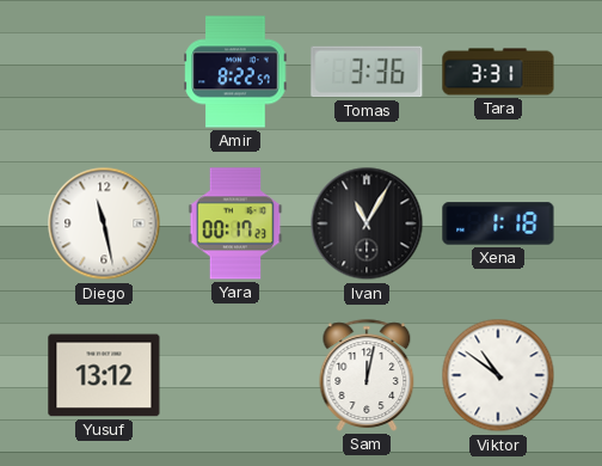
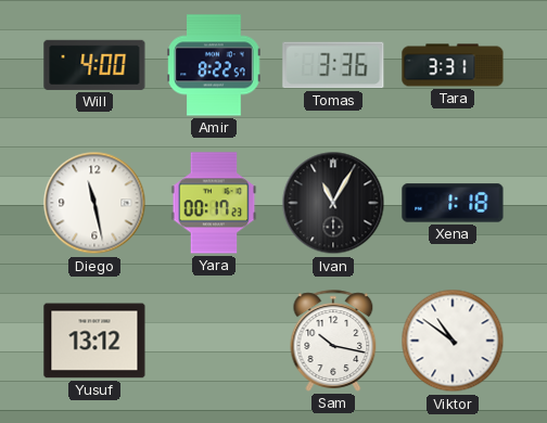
Will: none -> 4:00 (94, 65)
Sam: 12:02 -> 10:17 (333, 341)
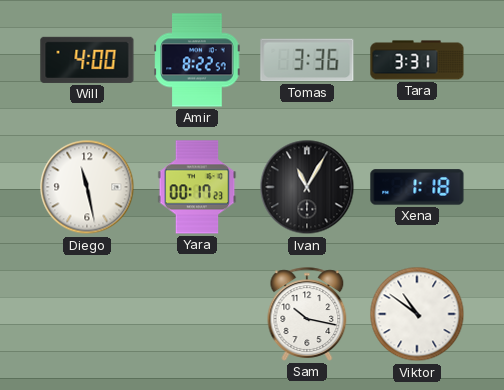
Yusuf: 13:12 -> none (94, 341)
